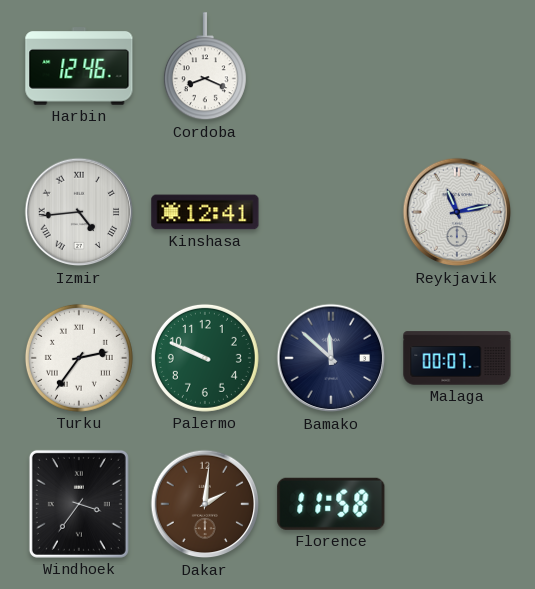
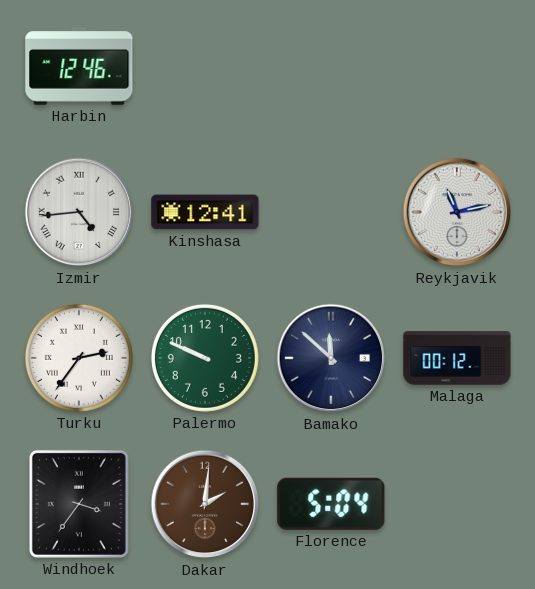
Cordoba: 8:19 -> none (205, 67)
Malaga: 00:07 -> 00:12 (457, 358)
Florence: 11:58 -> 5:04 (331, 504)
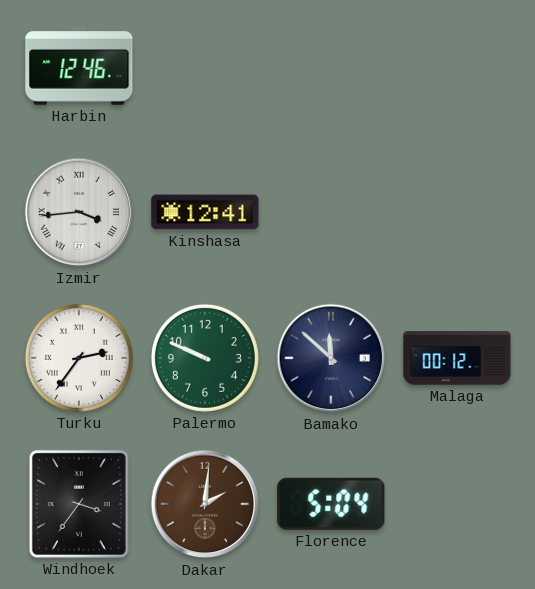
Izmir: 4:44 -> 3:44 (79, 212)
Reykjavik: 11:13 -> none (457, 212)
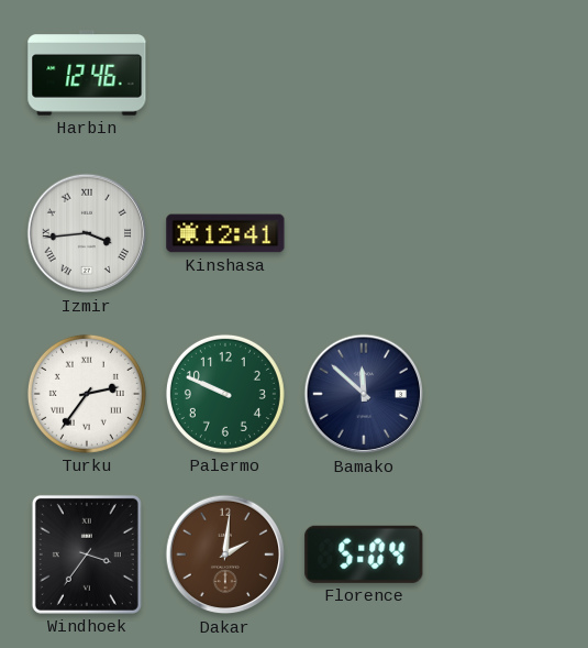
Malaga: 00:12 -> none (457, 358)
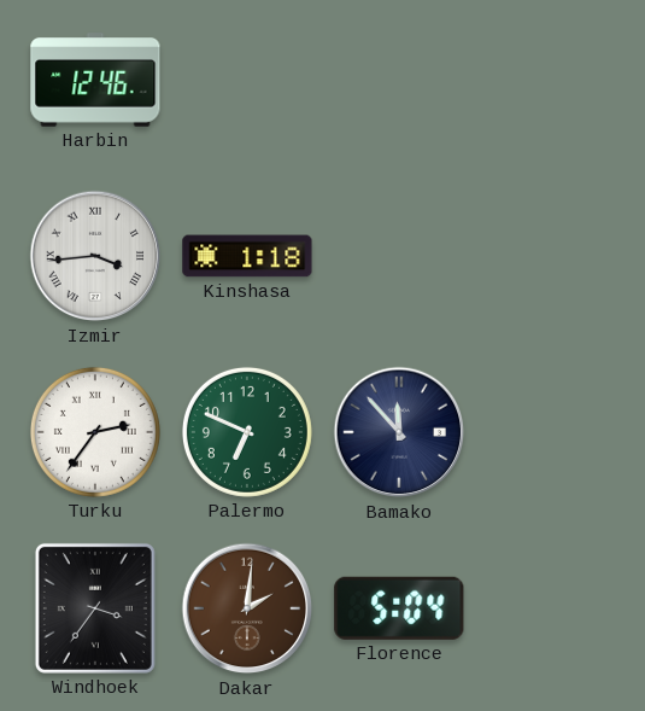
Kinshasa: 12:41 -> 1:18 (247, 256)
Palermo: 9:49 -> 6:49 (247, 432)
Bamako: 11:52 -> 11:53 (399, 432)
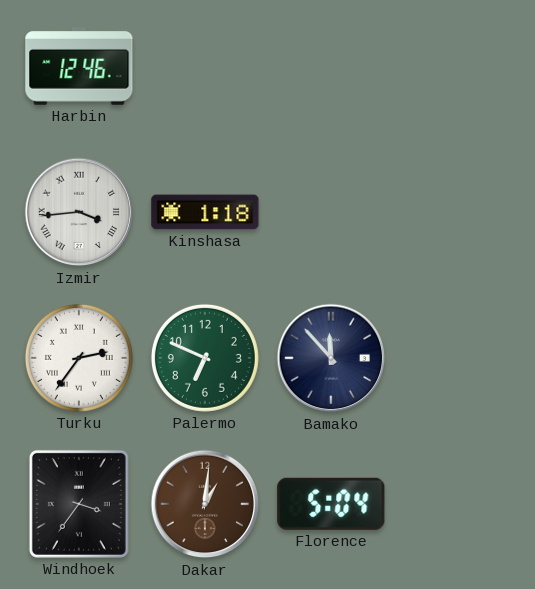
Dakar: 2:01 -> 1:01 (205, 504)
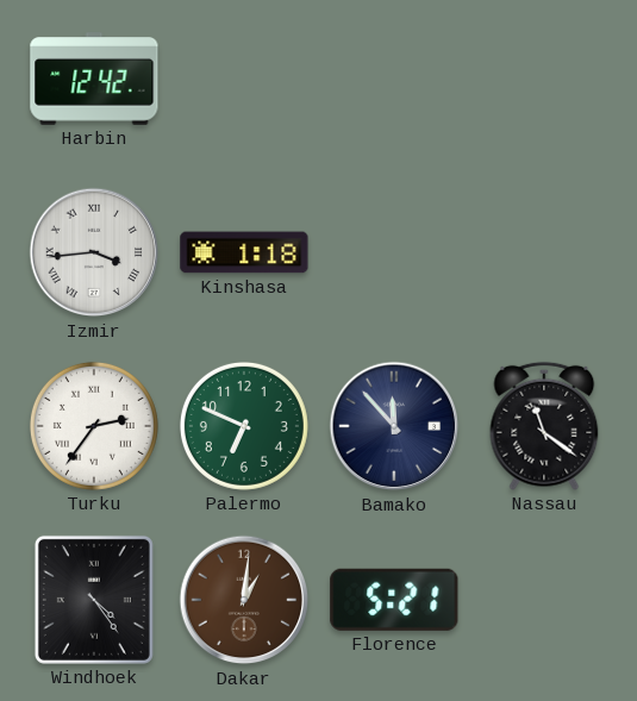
Harbin: 12:46 -> 12:42 (94, 79)
Nassau: none -> 11:21 (544, 426)
Windhoek: 3:36 -> 4:24 (94, 600)
Florence: 5:04 -> 5:21 (394, 600)
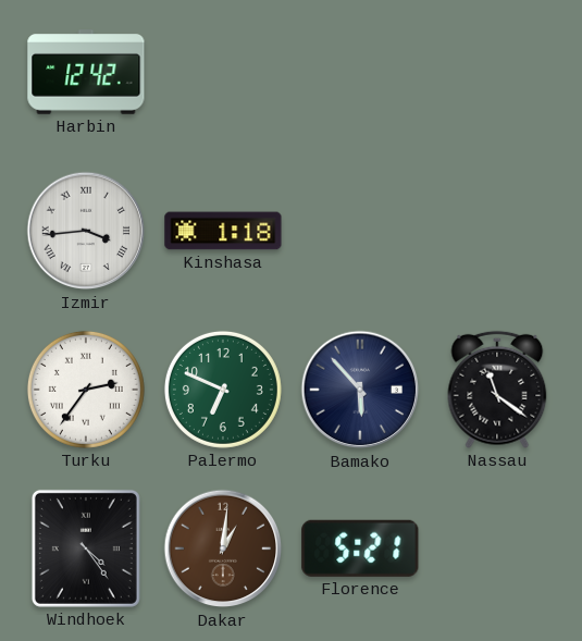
Bamako: 11:53 -> 5:53 (360, 390)
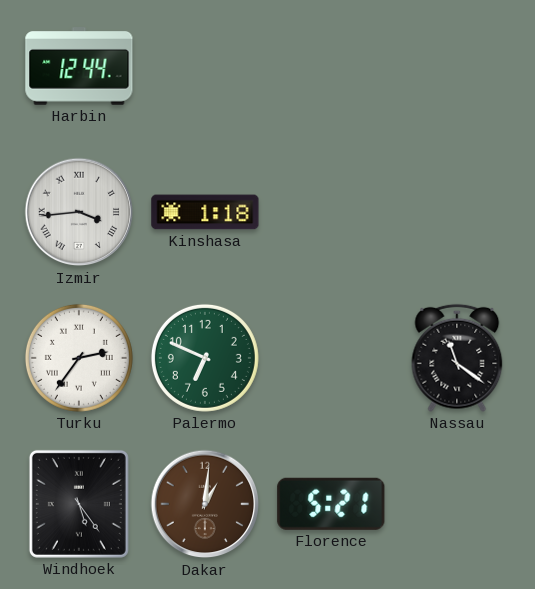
Harbin: 12:42 -> 12:44 (79, 66)
Bamako: 5:53 -> none (360, 390)
Windhoek: 4:24 -> 5:24 (79, 504)
